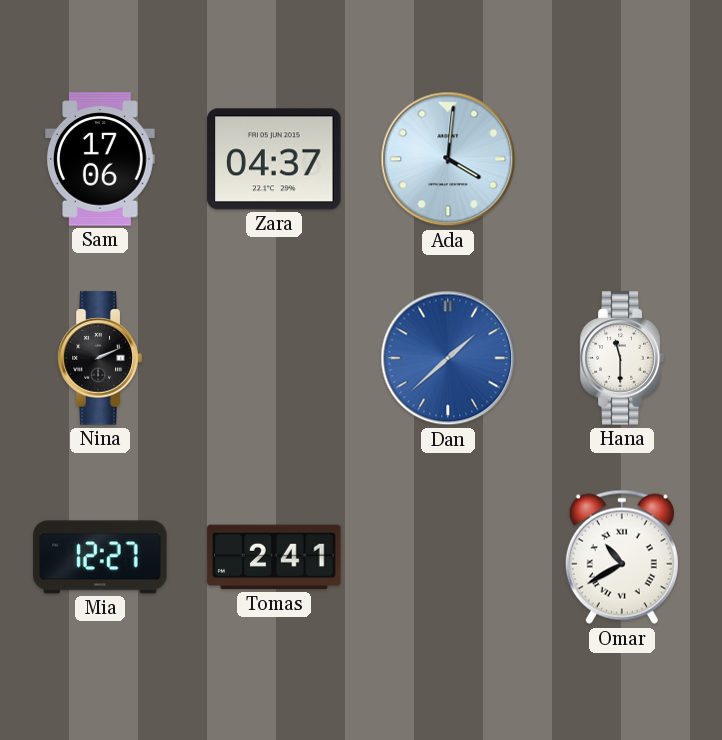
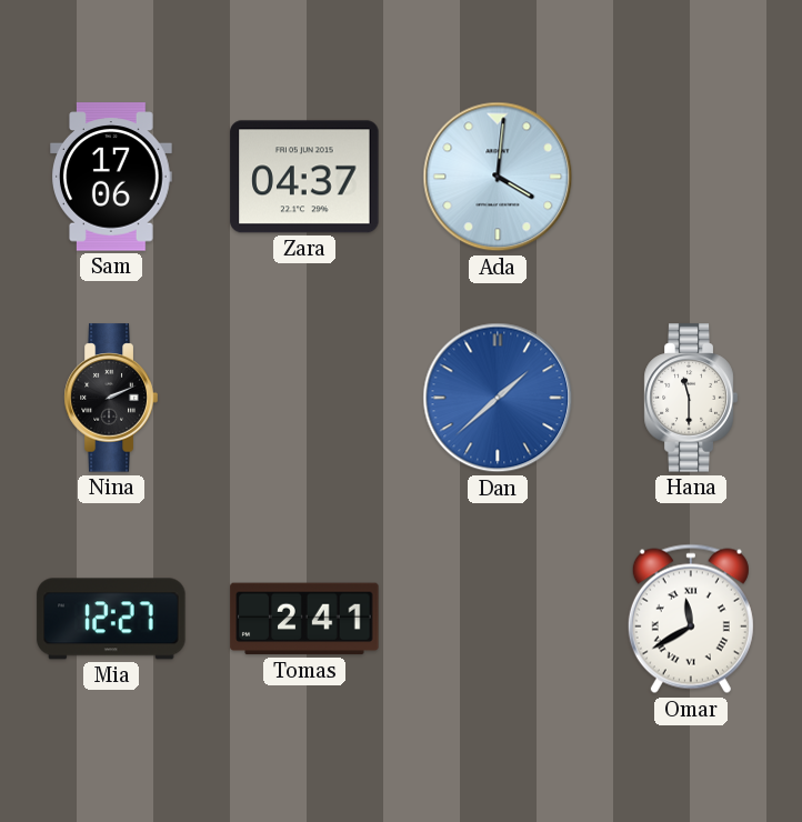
Omar: 10:40 -> 11:40 (691, 619)
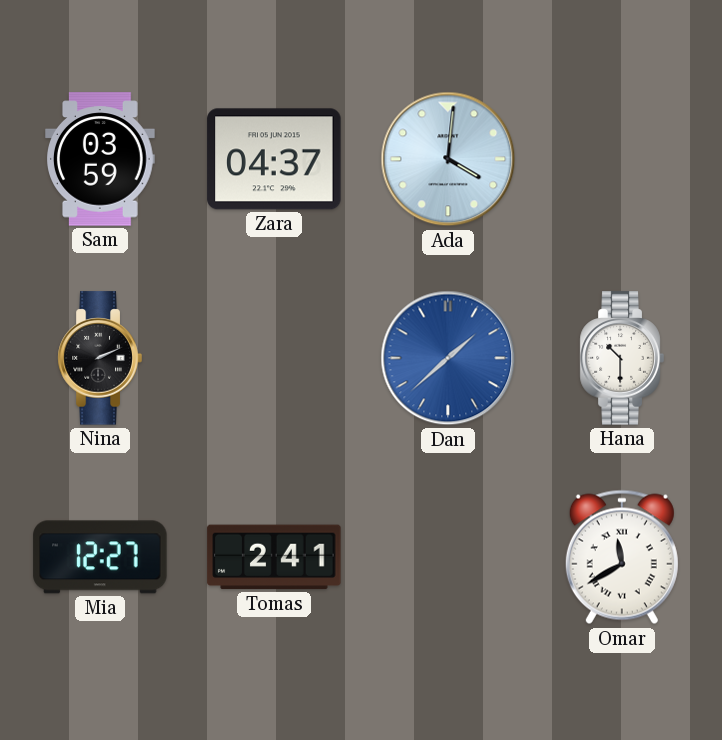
Sam: 17:06 -> 03:59 (101, 159)
Hana: 11:30 -> 10:30 (622, 358)
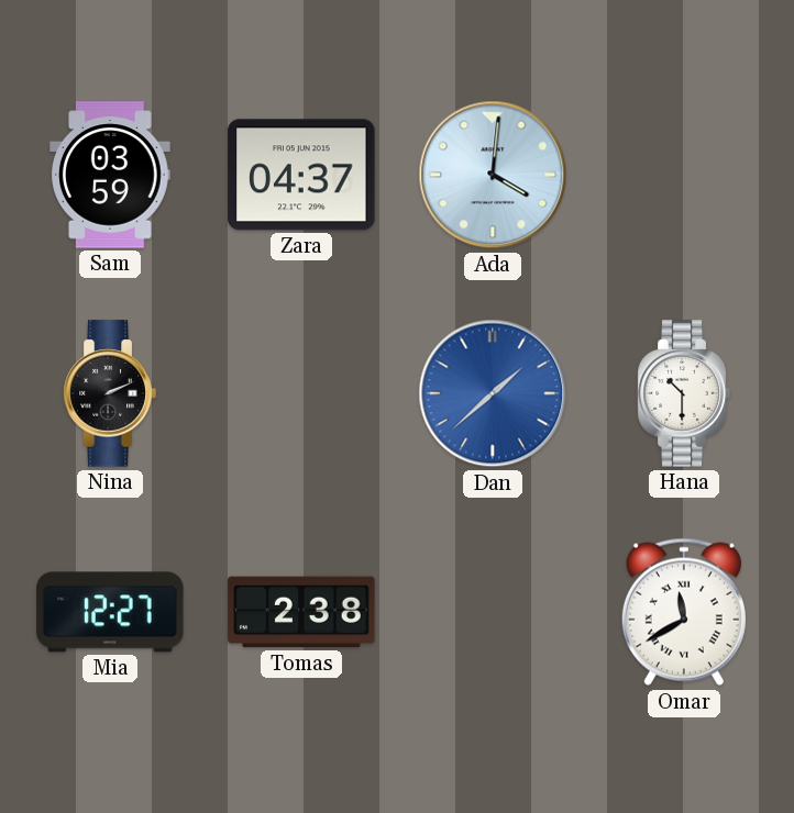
Tomas: 2:41 -> 2:38 (301, 612)
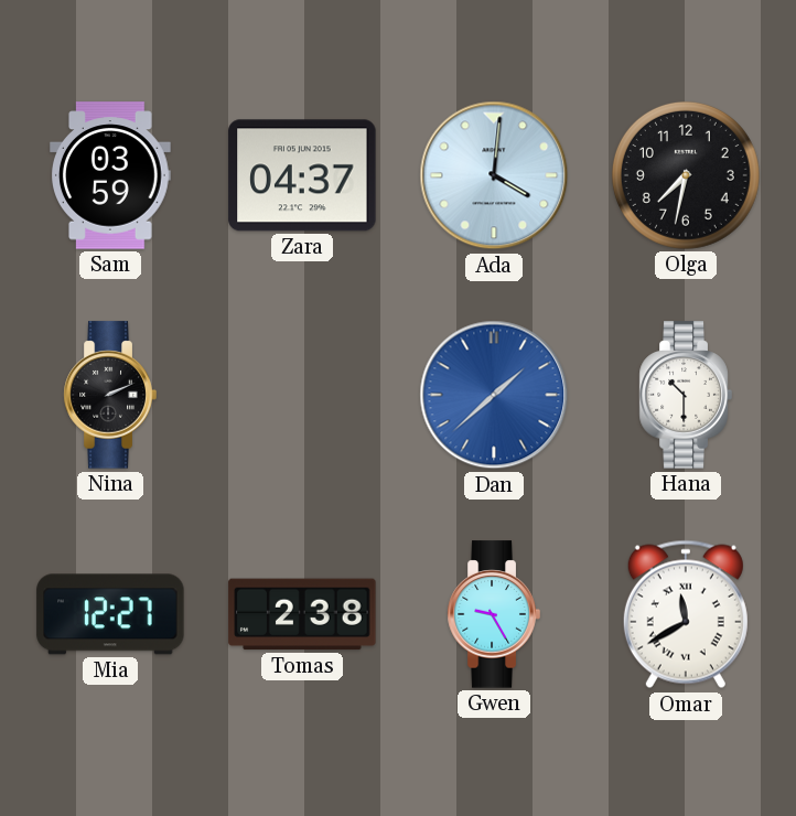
Olga: none -> 7:32 (686, 175)
Gwen: none -> 9:25 (494, 614)
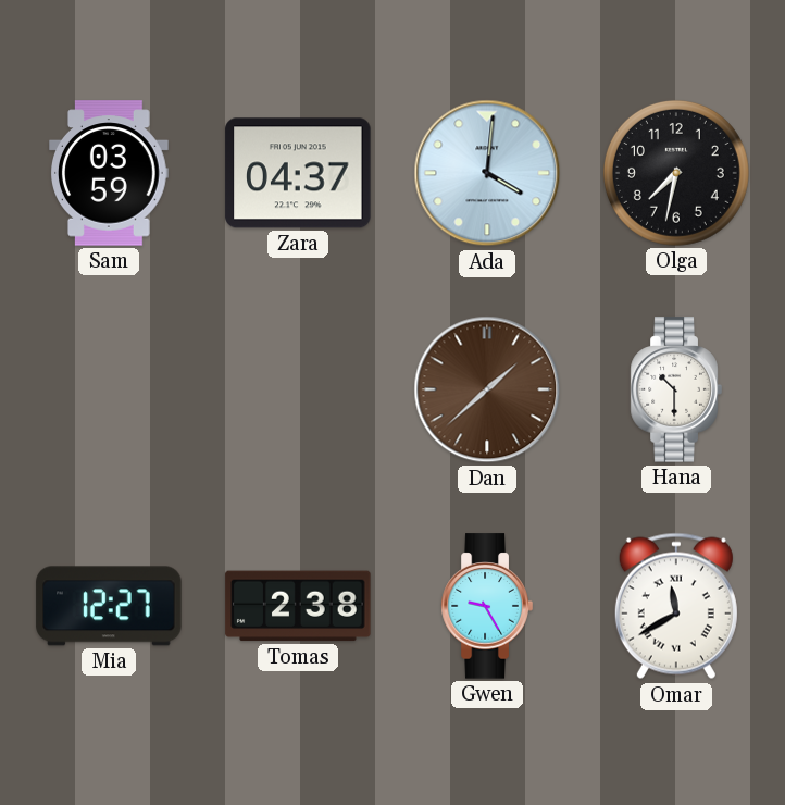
Nina: 2:11 -> none (110, 395)
Dan dial: blue -> brown (487, 389)
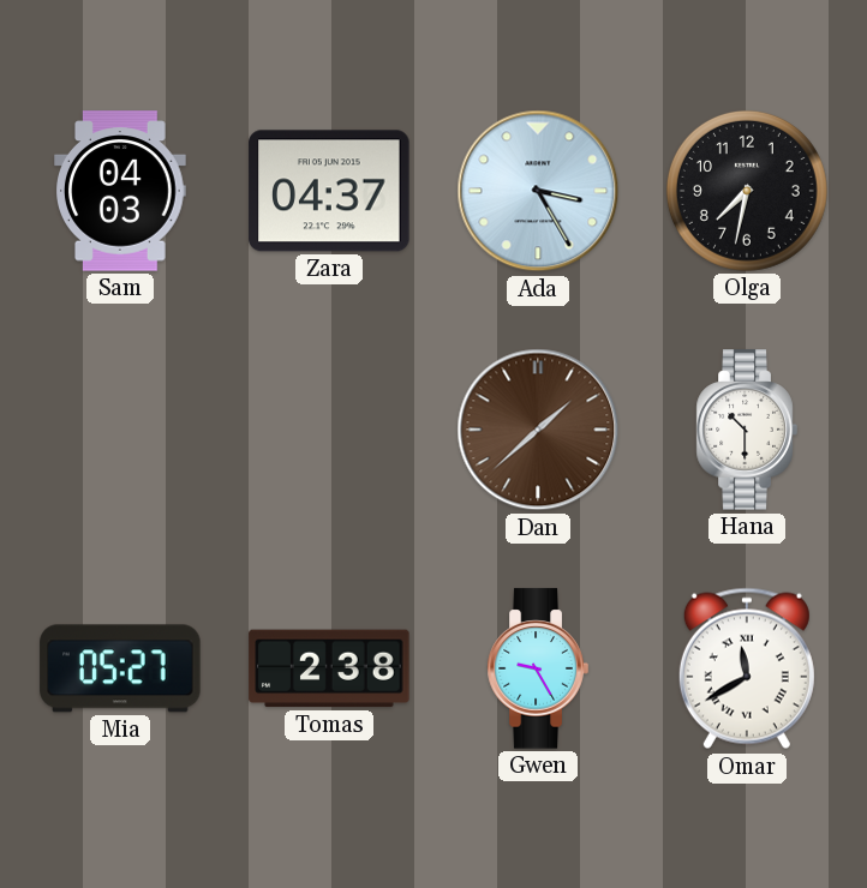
Sam: 03:59 -> 04:03 (121, 191)
Ada: 4:01 -> 3:25 (538, 191)
Mia: 12:27 -> 05:27 (120, 668)
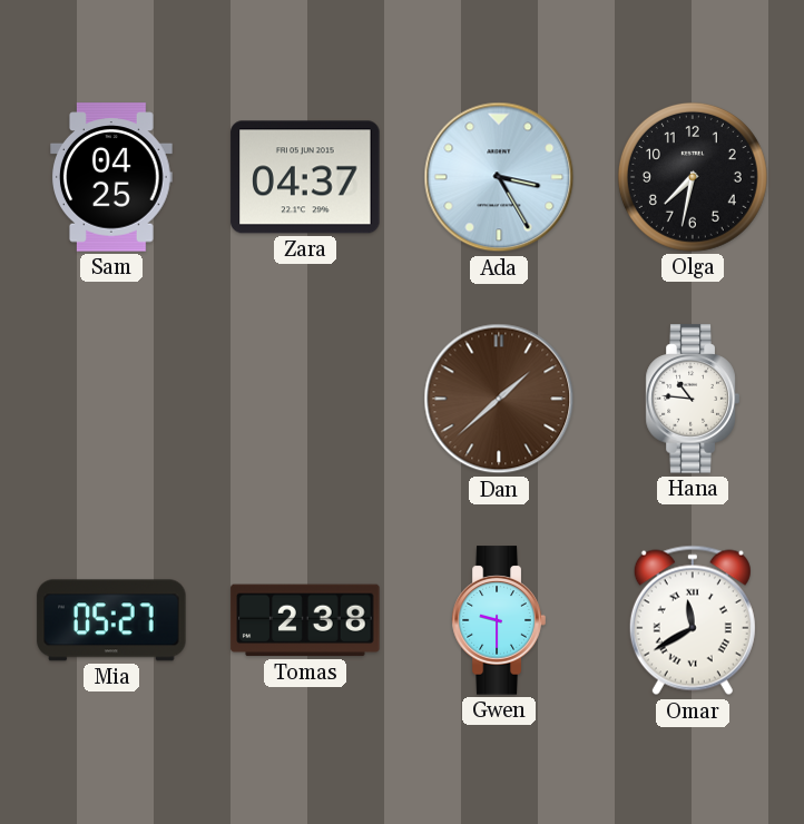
Sam: 04:03 -> 04:25 (112, 177)
Hana: 10:30 -> 10:46 (693, 399)
Gwen: 9:25 -> 9:30 (499, 620)
